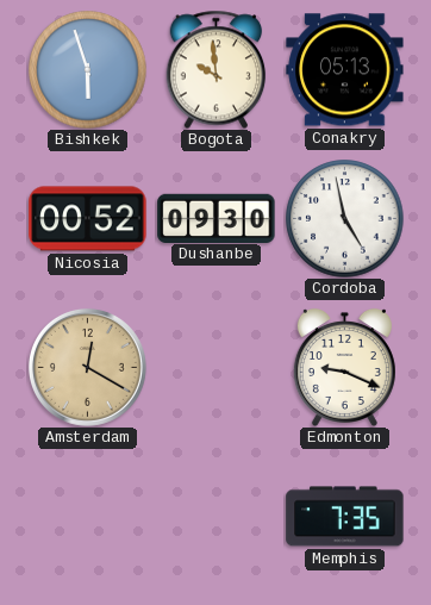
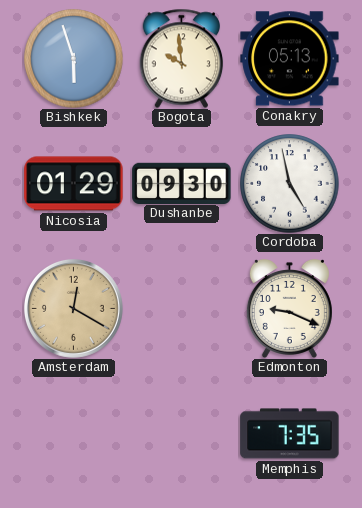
Nicosia: 00:52 -> 01:29 (74, 184)
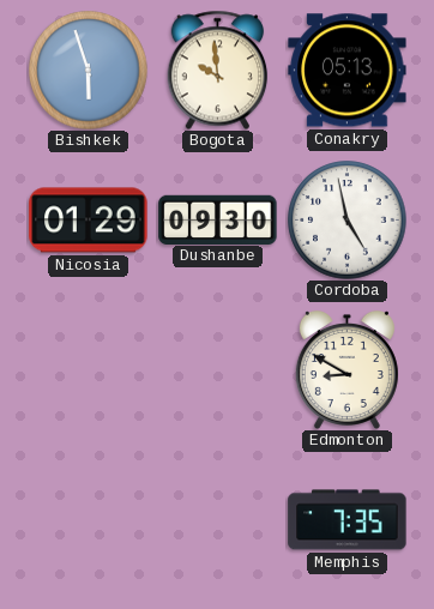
Amsterdam: 12:20 -> none (73, 308)
Edmonton: 9:19 -> 8:50 (346, 369)
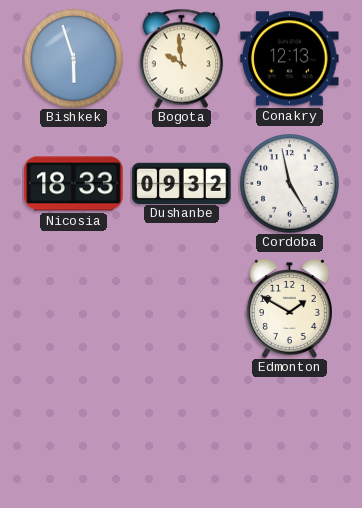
Conakry: 05:13 -> 12:13 (290, 59)
Nicosia: 01:29 -> 18:33 (74, 184)
Dushanbe: 09:30 -> 09:32 (182, 183)
Edmonton: 8:50 -> 1:50 (289, 308)
Memphis: 7:35 -> none (348, 520)
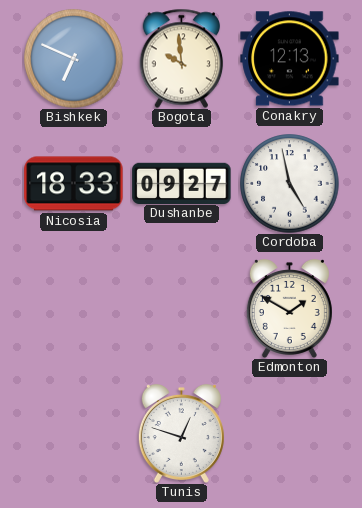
Bishkek: 5:57 -> 6:49 (74, 59)
Dushanbe: 09:32 -> 09:27 (182, 183)
Tunis: none -> 12:48 (181, 433)
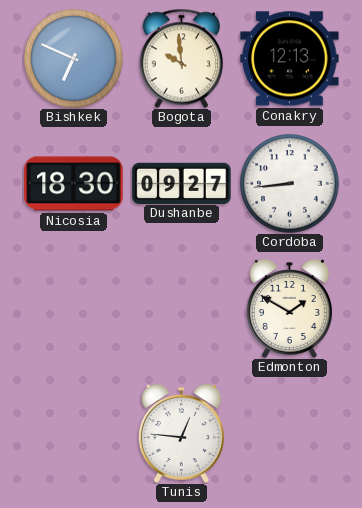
Nicosia: 18:33 -> 18:30 (74, 184)
Cordoba: 4:58 -> 8:44 (290, 184)
Tunis: 12:48 -> 12:46 (181, 433)
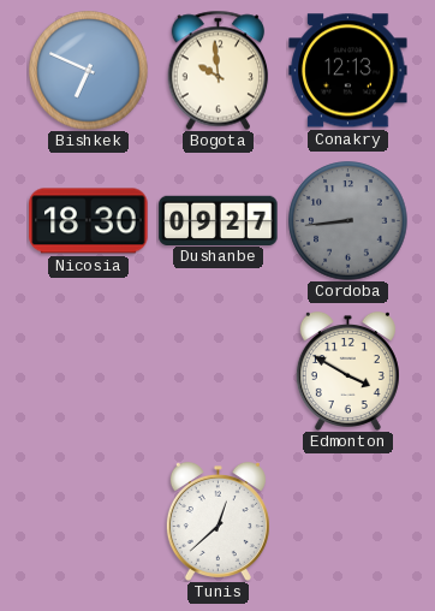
Cordoba dial: white -> grey (348, 221)
Edmonton: 1:50 -> 3:50 (347, 370)
Tunis: 12:46 -> 12:38 (218, 521)
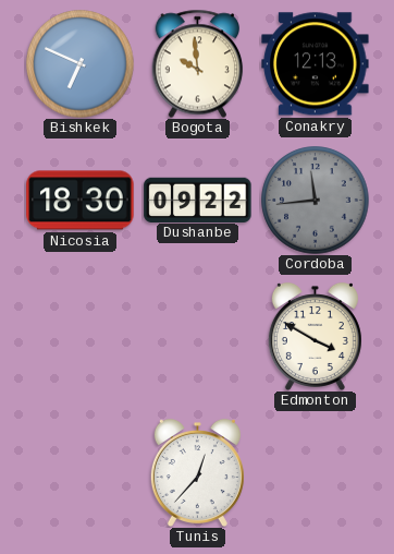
Dushanbe: 09:27 -> 09:22 (198, 200)
Cordoba: 8:44 -> 11:44 (316, 201)
Tunis: 12:38 -> 12:37 (197, 472)
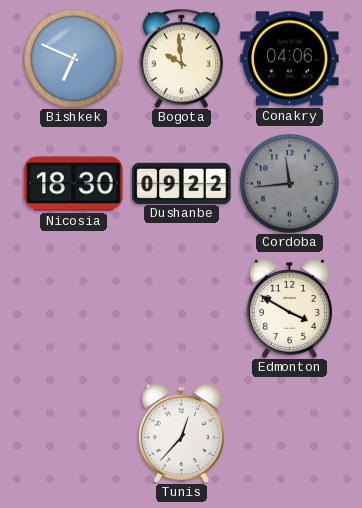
Conakry: 12:13 -> 04:06 (290, 59)
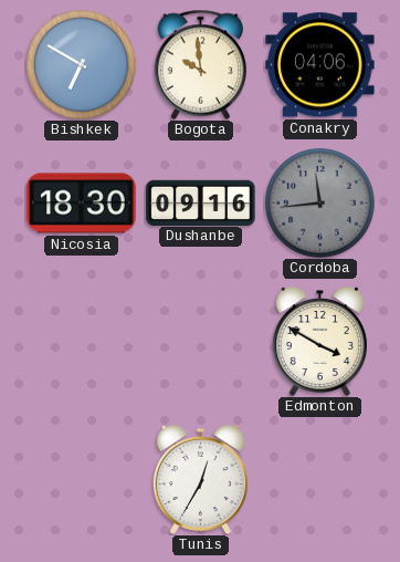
Bishkek: 6:49 -> 6:50 (82, 65)
Dushanbe: 09:22 -> 09:16 (201, 202)
Tunis: 12:37 -> 12:35 (200, 479)
